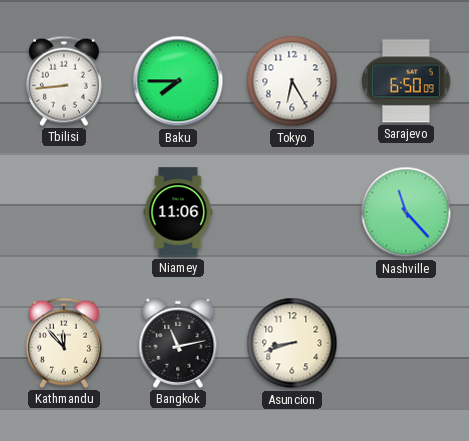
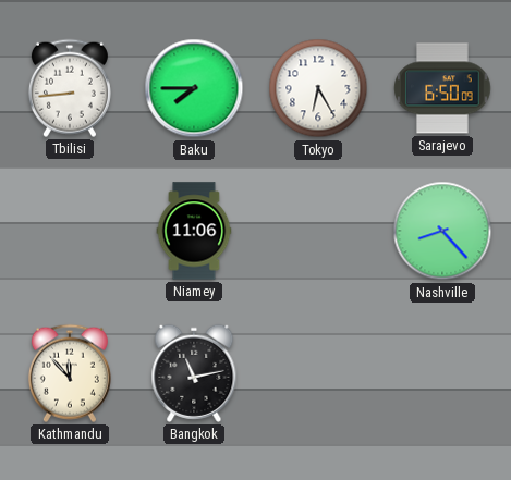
Nashville: 11:23 -> 8:23 (442, 231)
Asuncion: 8:42 -> none (292, 343)
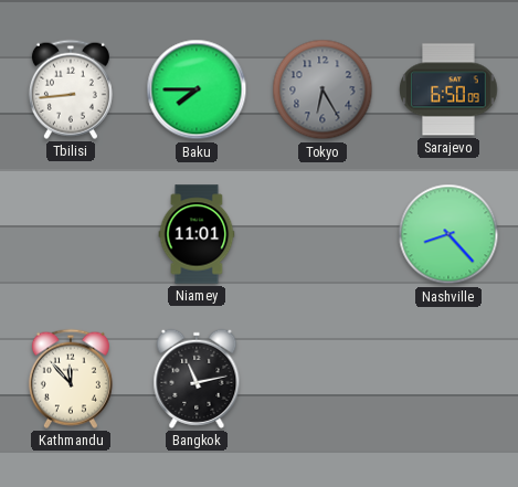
Tokyo dial: white -> grey (323, 89)
Niamey: 11:06 -> 11:01 (197, 234)
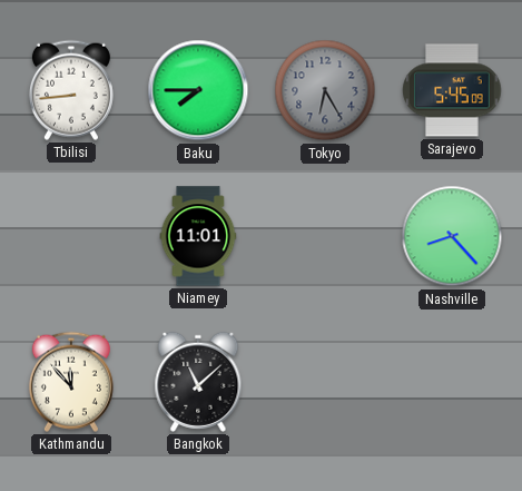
Sarajevo: 6:50 -> 5:45 (452, 90)
Bangkok: 11:13 -> 11:08 (198, 382)
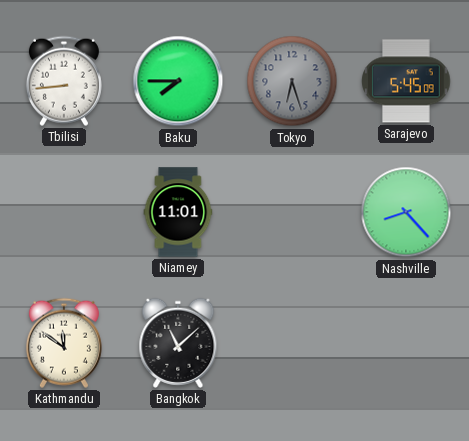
Tokyo: 6:25 -> 6:27 (292, 81)
Kathmandu: 11:53 -> 11:51 (64, 343)
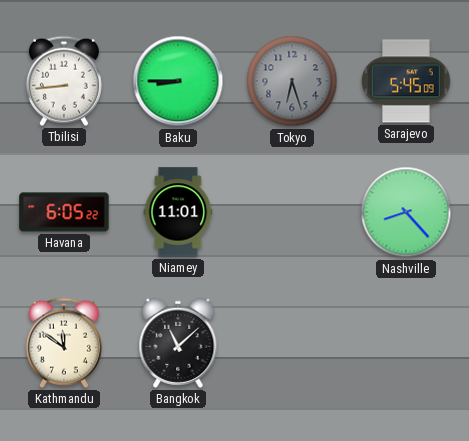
Baku: 7:45 -> 8:45 (178, 81)
Havana: none -> 6:05 (64, 212)
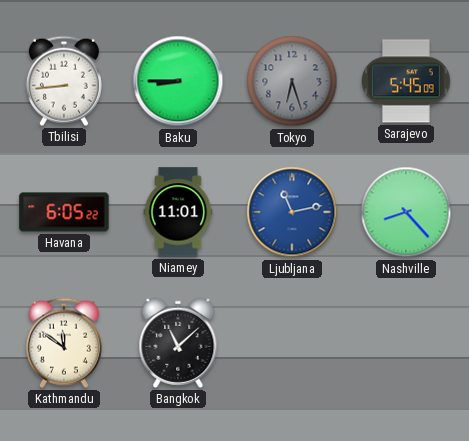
Ljubljana: none -> 11:13 (292, 212)
